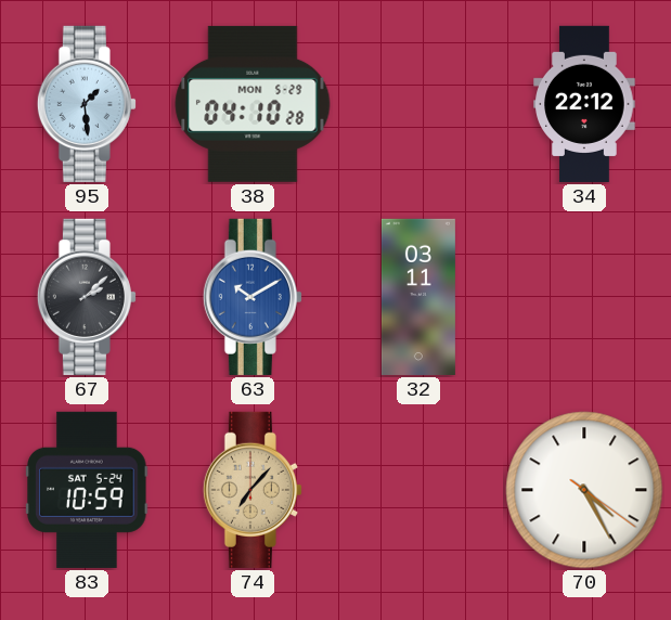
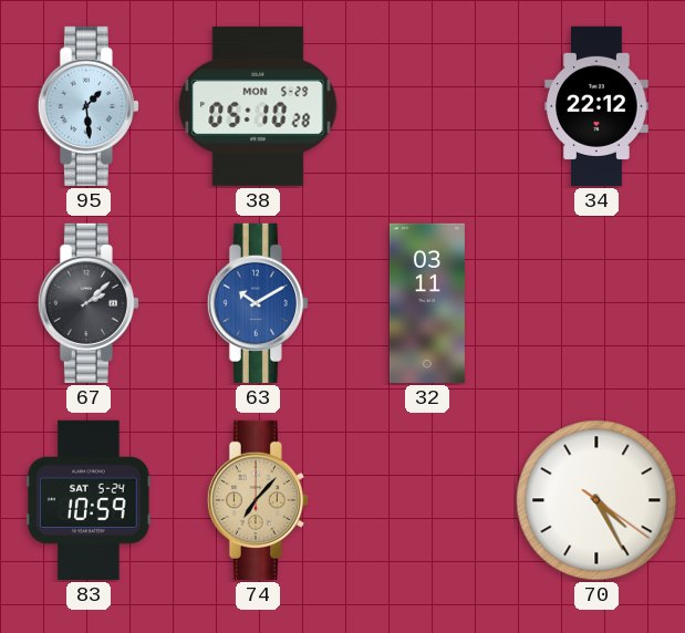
38: 04:10 -> 05:10 (258, 106)
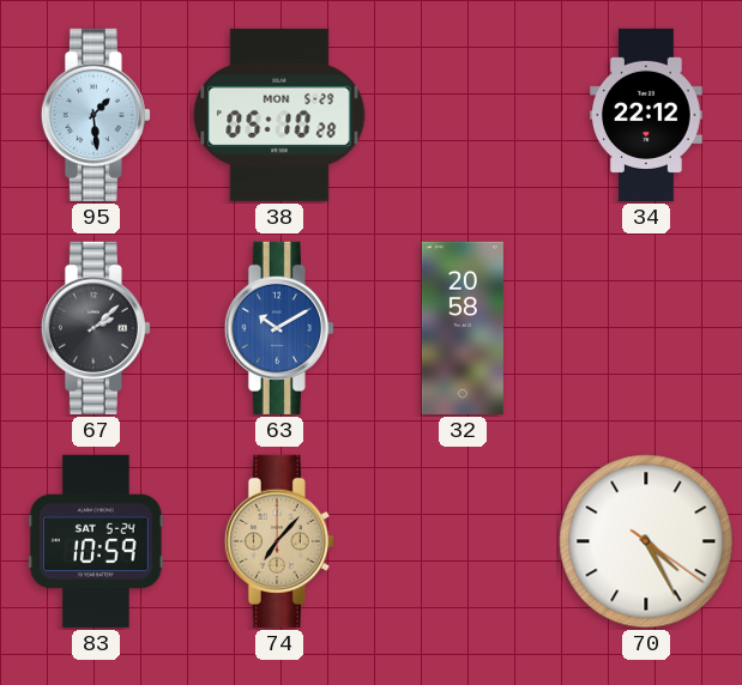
32: 03:11 -> 20:58 (463, 328)
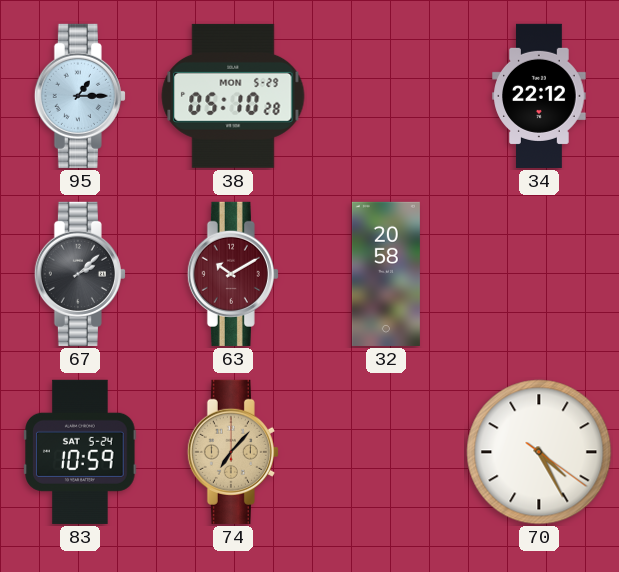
95: 1:29 -> 1:15 (80, 96)
63 dial: blue -> burgundy (233, 274)
